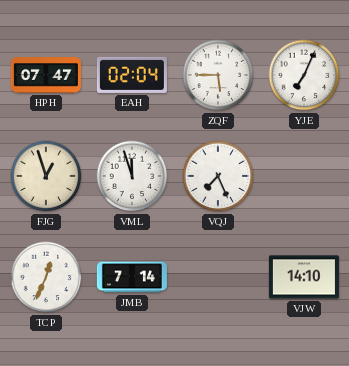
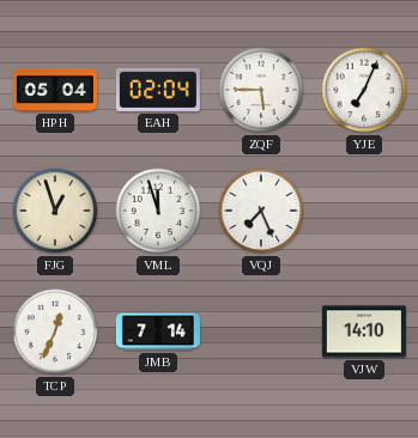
HPH: 07:47 -> 05:04 (55, 90)
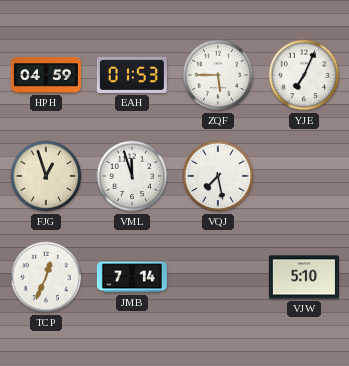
HPH: 05:04 -> 04:59 (46, 75)
EAH: 02:04 -> 01:53 (132, 75)
VQJ: 7:26 -> 7:28 (218, 176)
VJW: 14:10 -> 5:10 (304, 277)
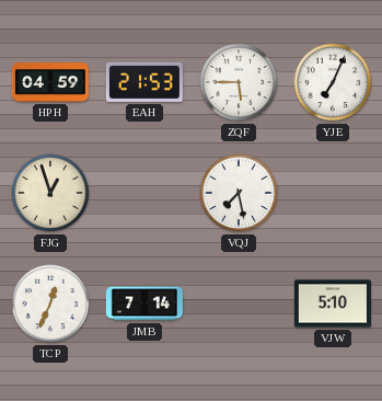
EAH: 01:53 -> 21:53 (144, 82)
VML: 11:57 -> none (132, 176)
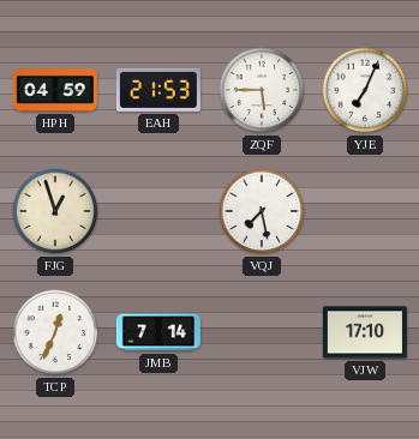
VJW: 5:10 -> 17:10 (365, 332)
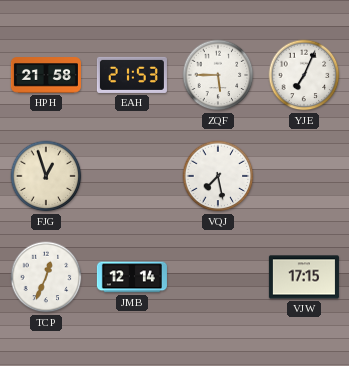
HPH: 04:59 -> 21:58 (46, 75)
JMB: 7:14 -> 12:14 (132, 277)
VJW: 17:10 -> 17:15 (304, 277)
